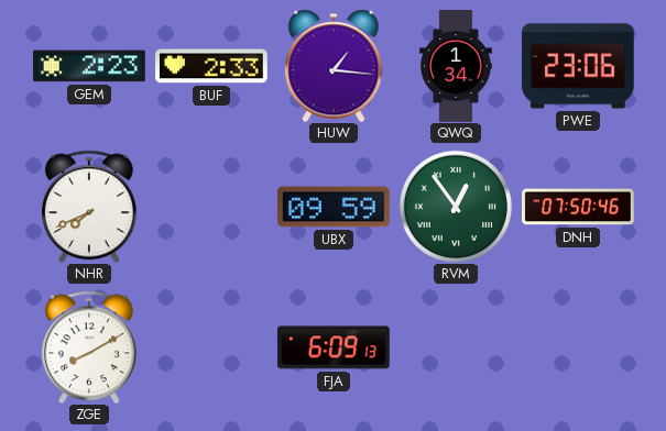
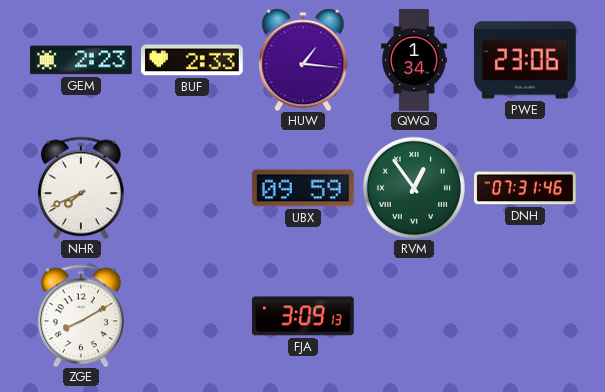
DNH: 07:50 -> 07:31 (526, 188)
FJA: 6:09 -> 3:09 (303, 316)
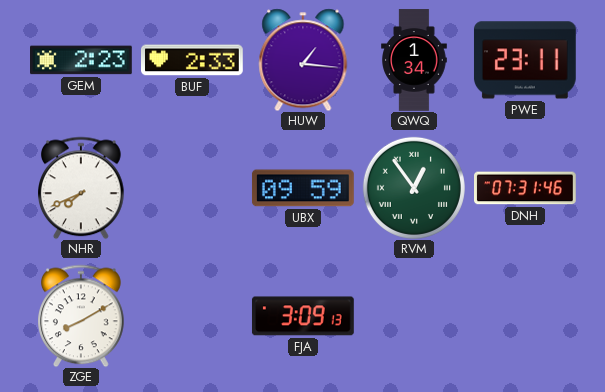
PWE: 23:06 -> 23:11 (525, 60)
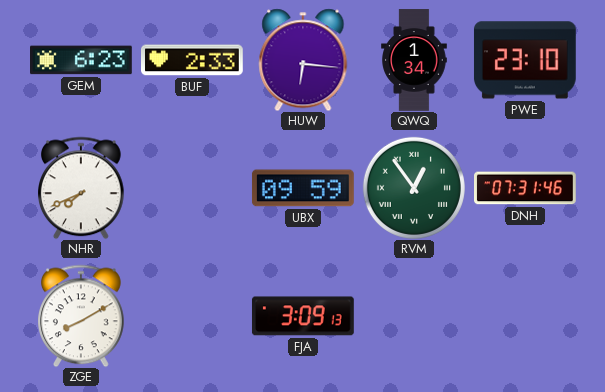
GEM: 2:23 -> 6:23 (82, 60)
HUW: 1:16 -> 6:16 (303, 60)
PWE: 23:11 -> 23:10 (525, 60)
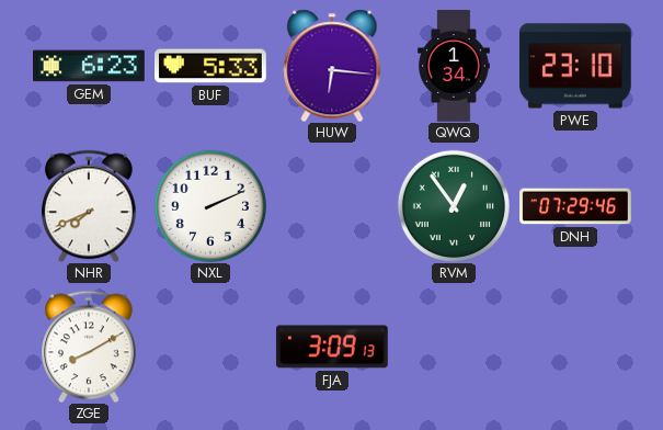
BUF: 2:33 -> 5:33 (212, 66)
NXL: none -> 2:11 (210, 206)
UBX: 09:59 -> none (303, 188)
DNH: 07:31 -> 07:29 (576, 206)
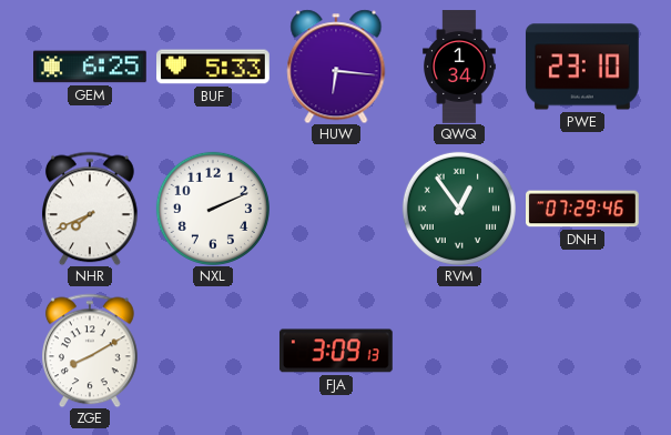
GEM: 6:23 -> 6:25 (91, 67)
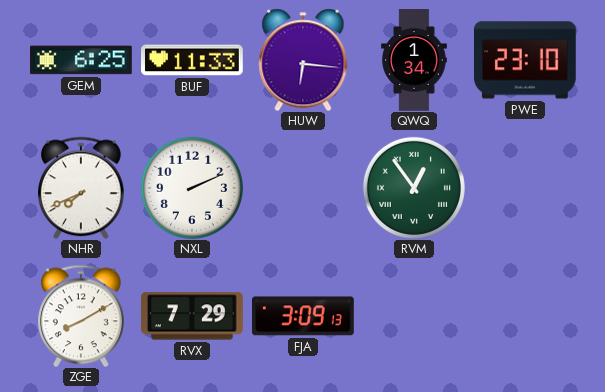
BUF: 5:33 -> 11:33 (193, 60)
DNH: 07:29 -> none (583, 209)
RVX: none -> 7:29 (193, 316)
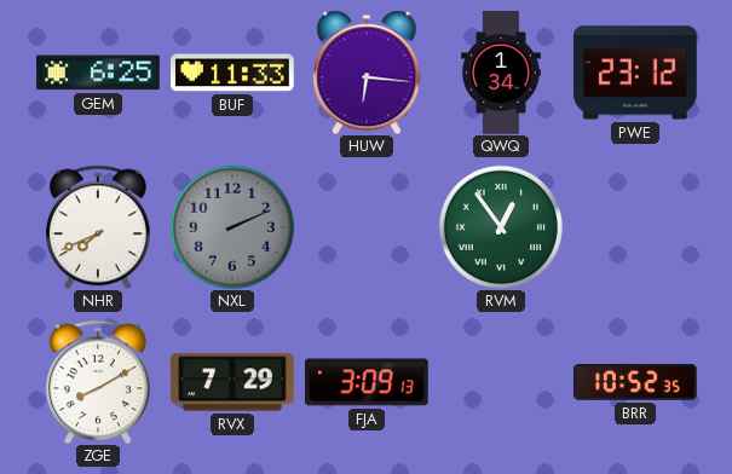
PWE: 23:10 -> 23:12 (635, 73)
NXL dial: white -> grey (232, 227)
BRR: none -> 10:52 (636, 383)
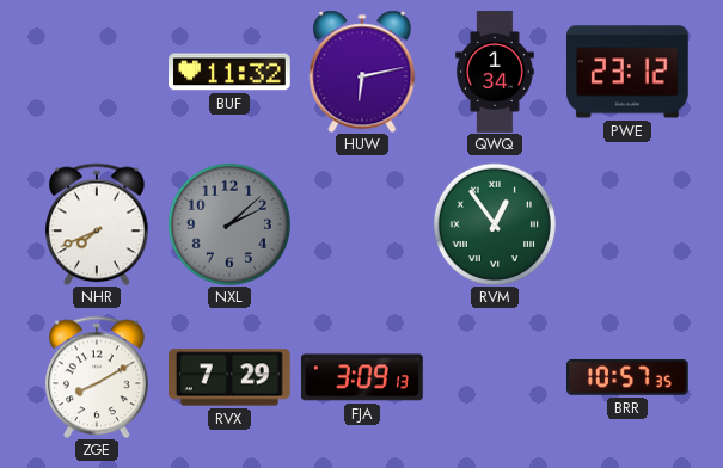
GEM: 6:25 -> none (99, 73)
BUF: 11:33 -> 11:32 (231, 72)
HUW: 6:16 -> 6:13 (362, 72)
NXL: 2:11 -> 2:08 (229, 224)
BRR: 10:52 -> 10:57 (629, 378)
